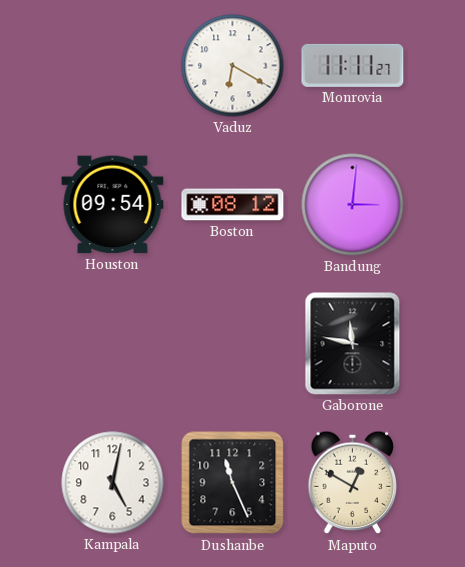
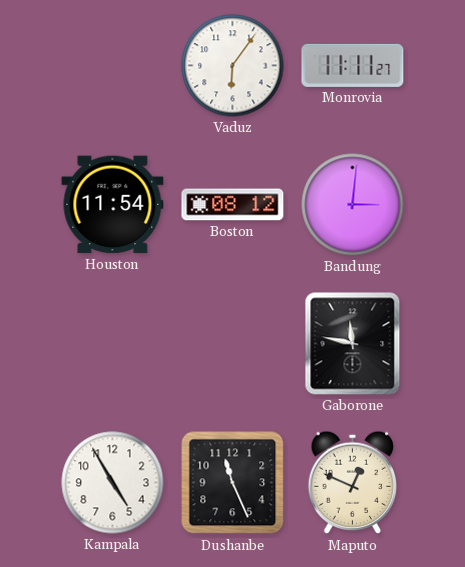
Vaduz: 6:20 -> 6:06 (233, 66)
Houston: 09:54 -> 11:54 (113, 205)
Kampala: 5:02 -> 4:55 (113, 483)
Maputo: 12:50 -> 12:49 (353, 483)
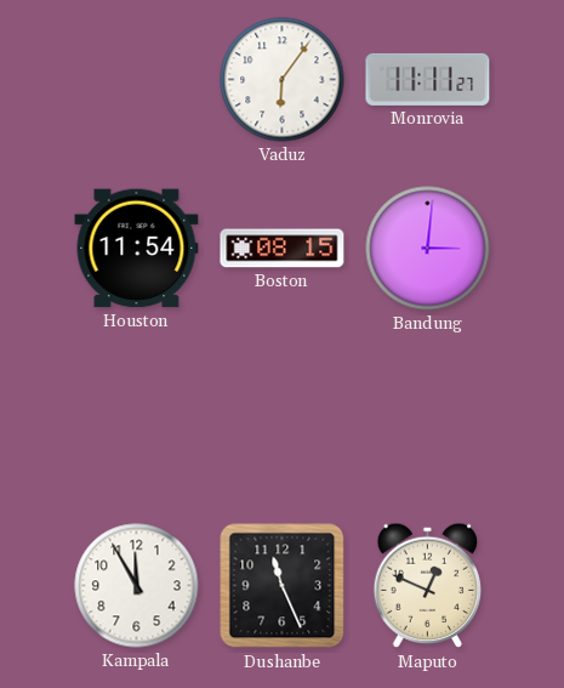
Boston: 08:12 -> 08:15 (283, 249)
Gaborone: 11:47 -> none (353, 344)
Kampala: 4:55 -> 11:55 (137, 586)
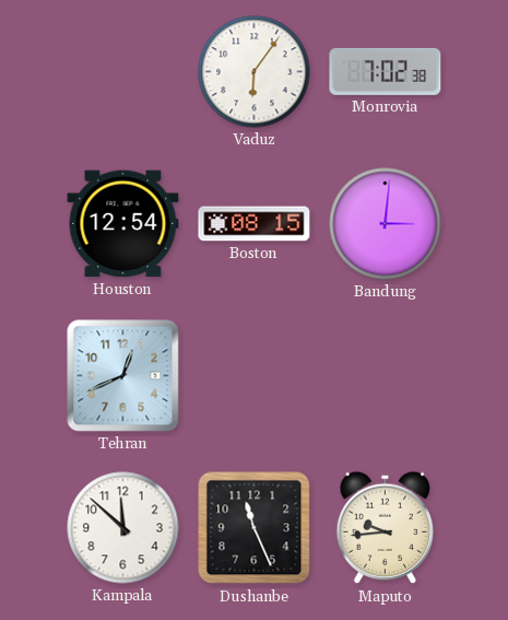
Monrovia: 11:11 -> 7:02 (386, 71)
Houston: 11:54 -> 12:54 (123, 224)
Tehran: none -> 12:41 (123, 376)
Kampala: 11:55 -> 11:52 (123, 528)
Maputo: 12:49 -> 9:44 (386, 528)
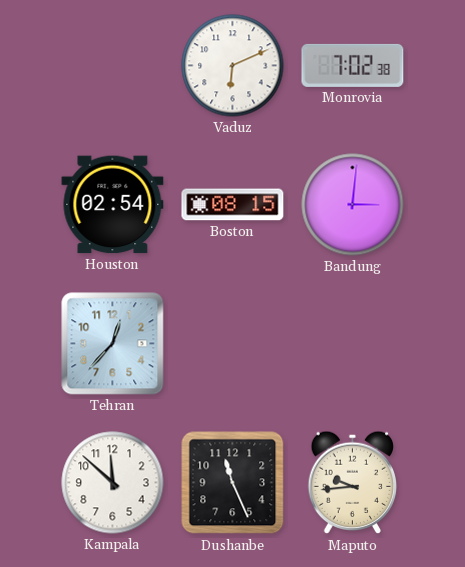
Vaduz: 6:06 -> 6:11 (233, 66)
Houston: 12:54 -> 02:54 (113, 205)
Tehran: 12:41 -> 12:37 (113, 344)
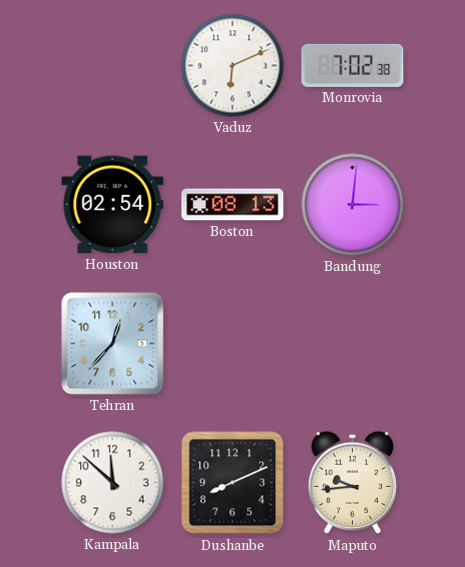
Boston: 08:15 -> 08:13 (233, 205)
Dushanbe: 11:26 -> 8:11 (233, 483)
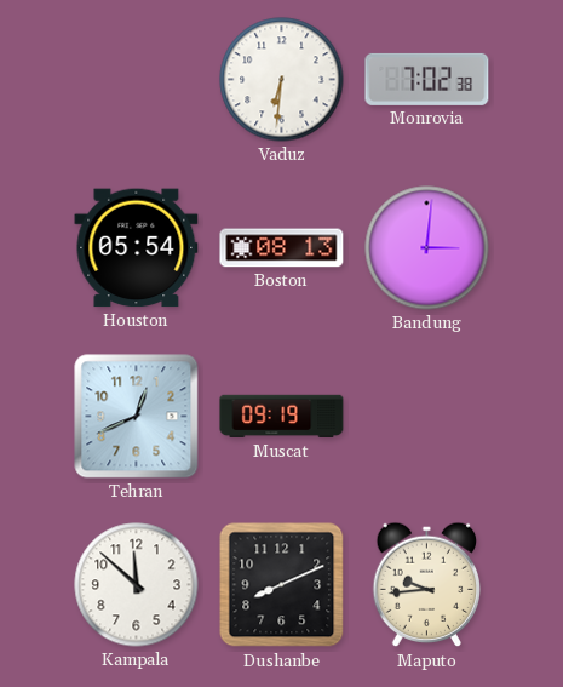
Vaduz: 6:11 -> 6:31 (282, 80)
Houston: 02:54 -> 05:54 (137, 248)
Tehran: 12:37 -> 12:41 (137, 417)
Muscat: none -> 09:19 (282, 417)
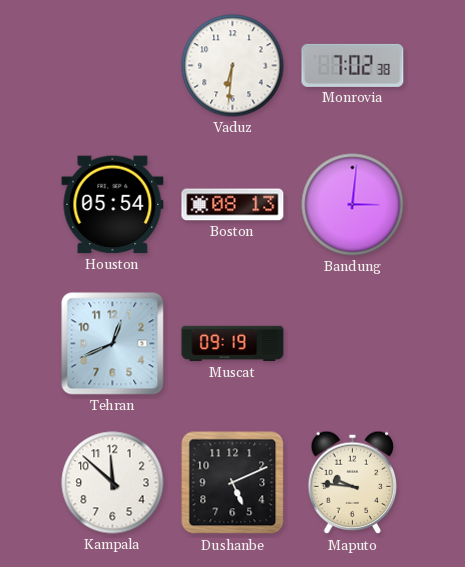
Dushanbe: 8:11 -> 5:11 (233, 483)
Maputo: 9:44 -> 9:46 (353, 483)
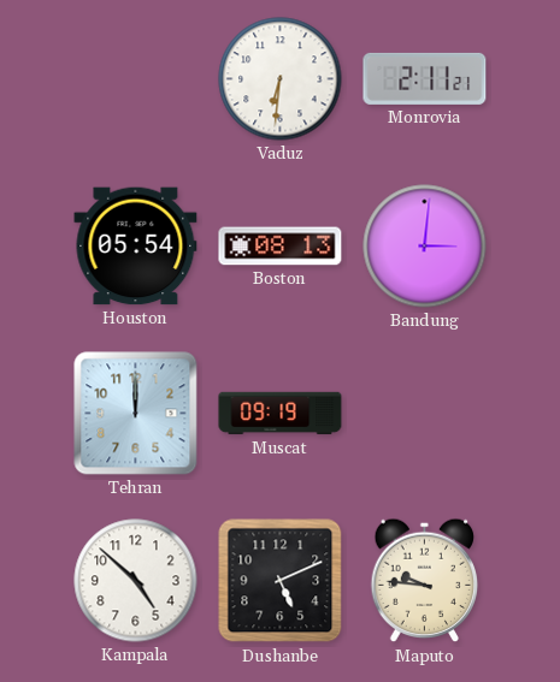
Monrovia: 7:02 -> 2:11 (425, 78)
Tehran: 12:41 -> 12:00 (136, 414)
Kampala: 11:52 -> 4:52 (136, 581)
